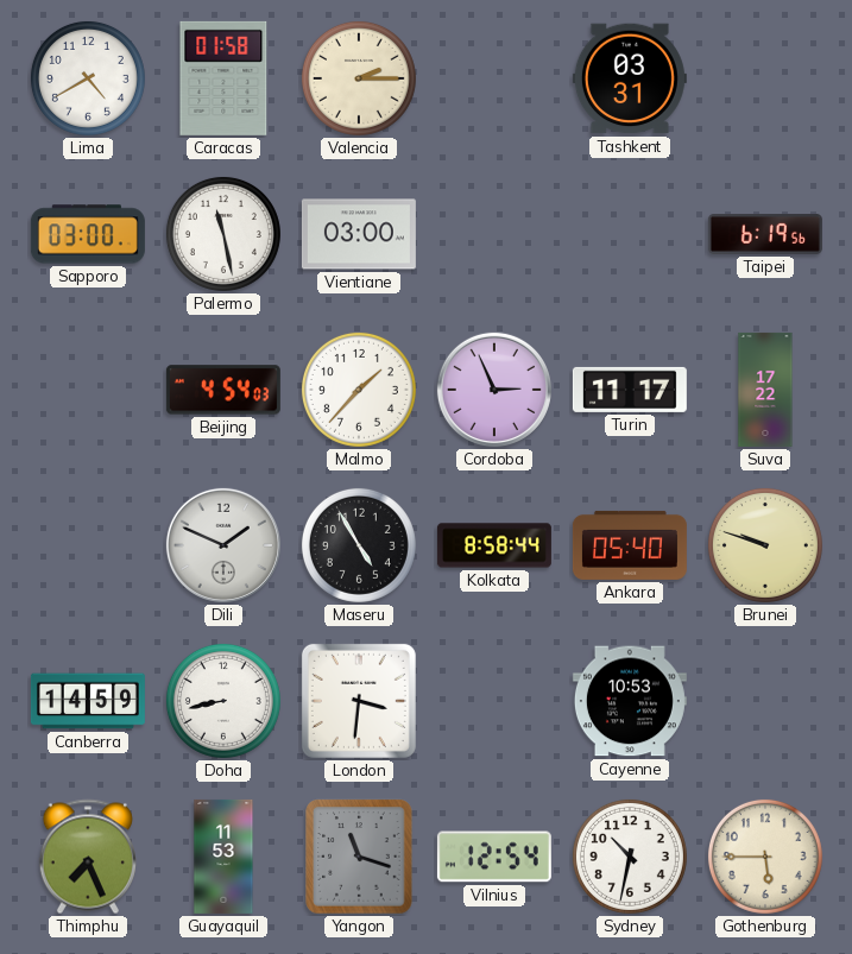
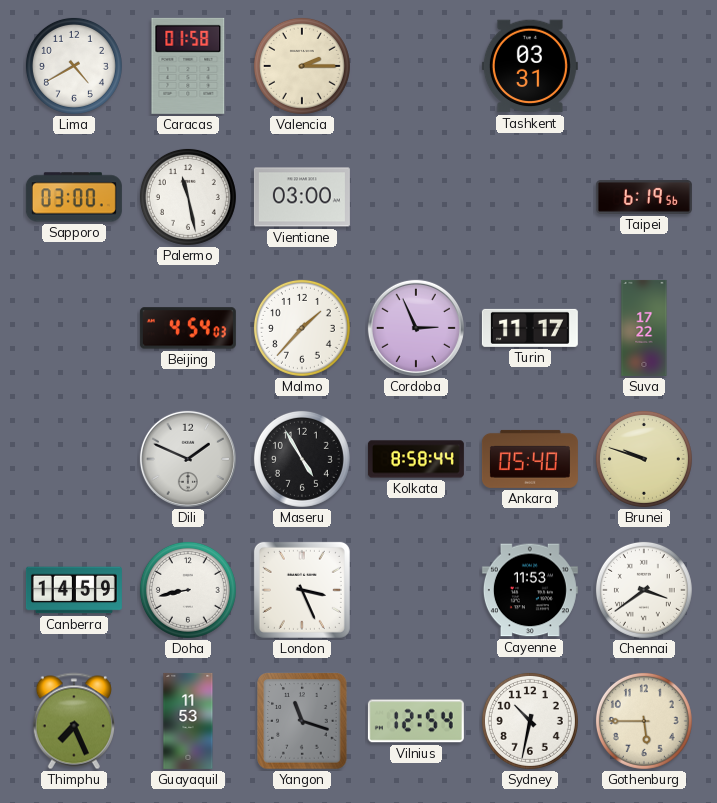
London: 3:31 -> 3:26 (302, 590)
Cayenne: 10:53 -> 11:53 (530, 590)
Chennai: none -> 3:39 (644, 590)
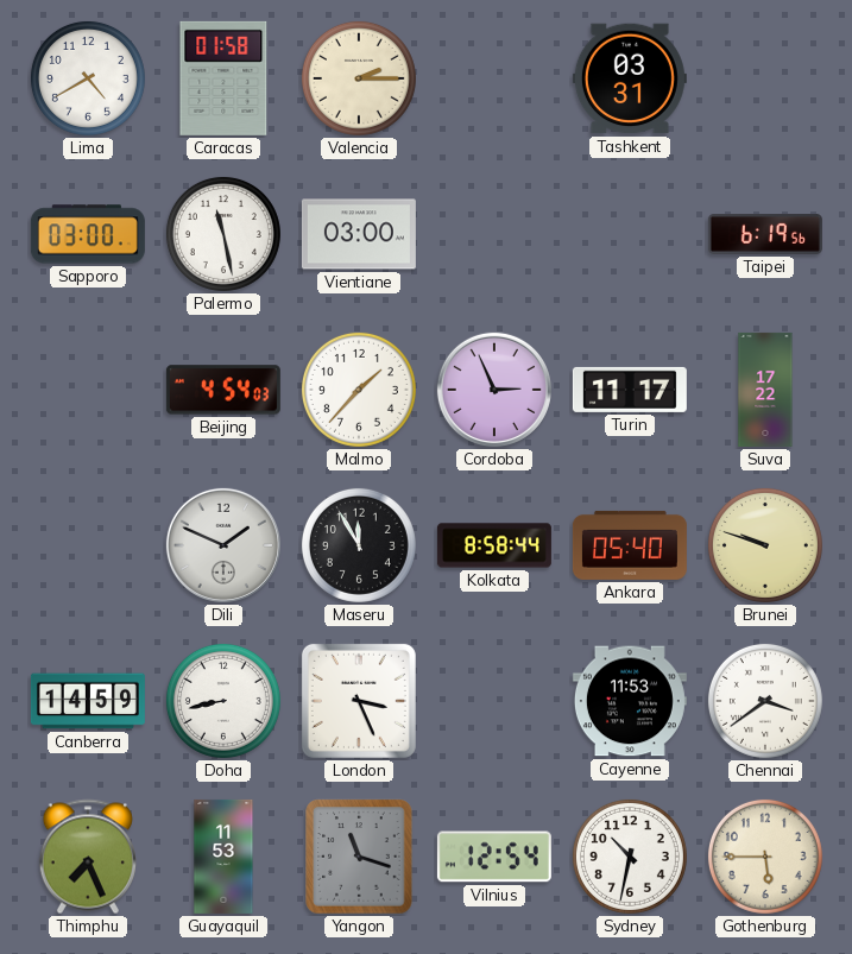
Maseru: 4:55 -> 11:55 (359, 545)
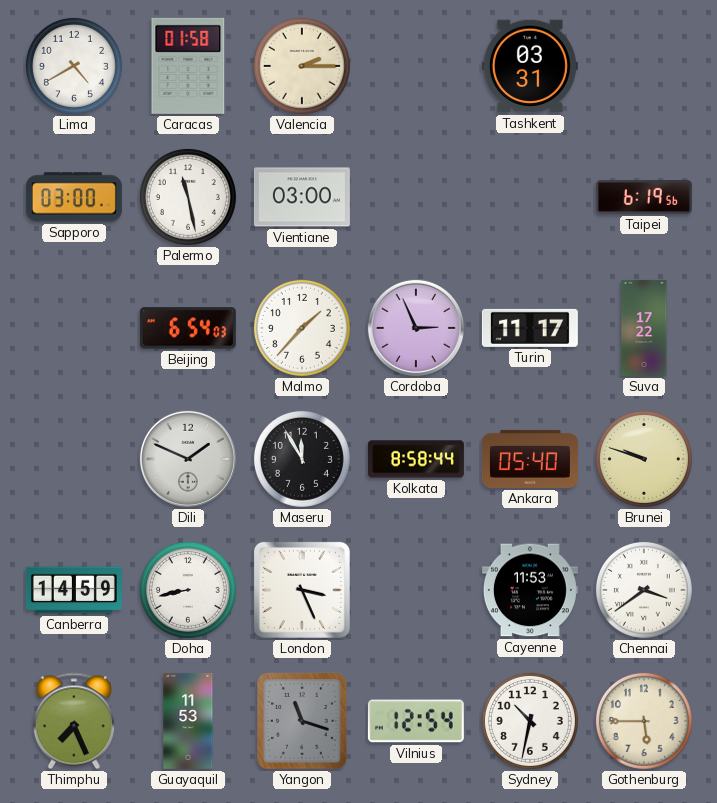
Beijing: 4:54 -> 6:54 (188, 328)
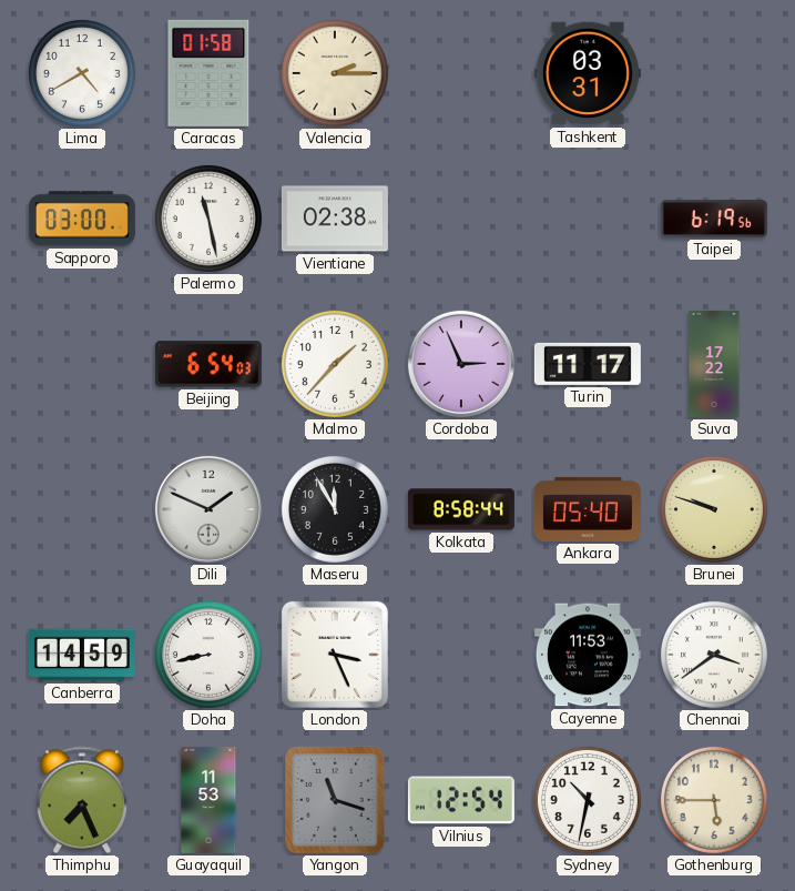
Vientiane: 03:00 -> 02:38 (335, 219)
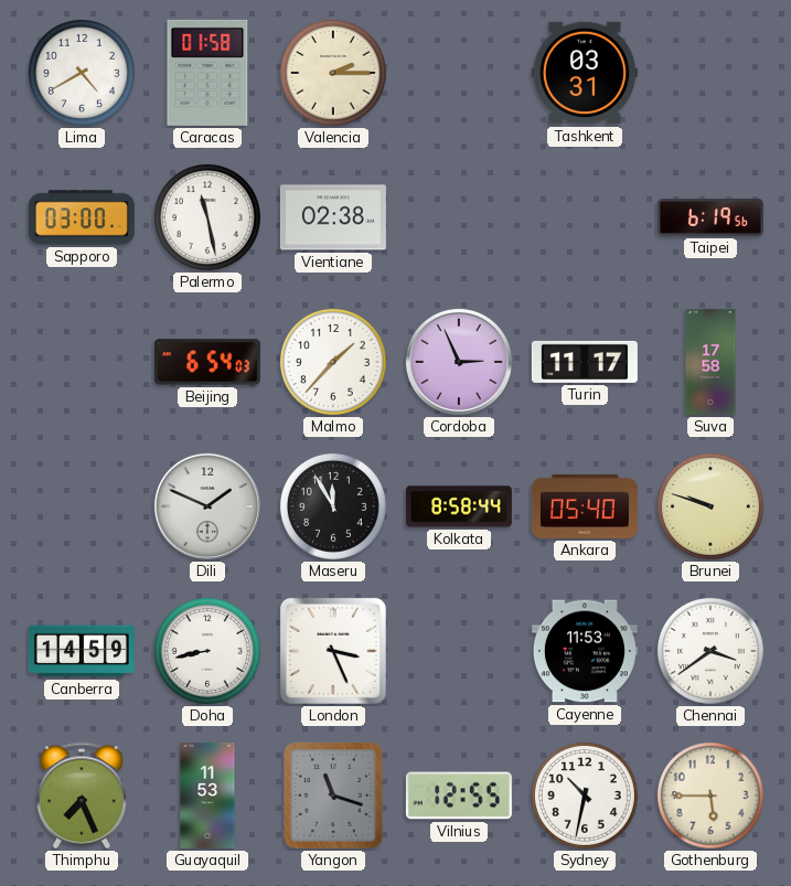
Suva: 17:22 -> 17:58 (710, 362)
Vilnius: 12:54 -> 12:55 (459, 796)
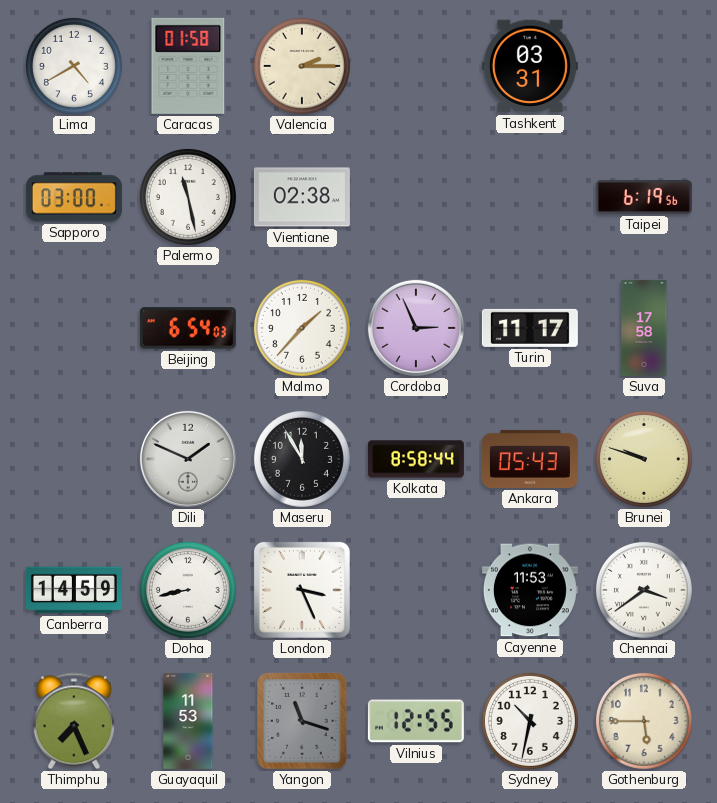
Ankara: 05:40 -> 05:43 (530, 459)
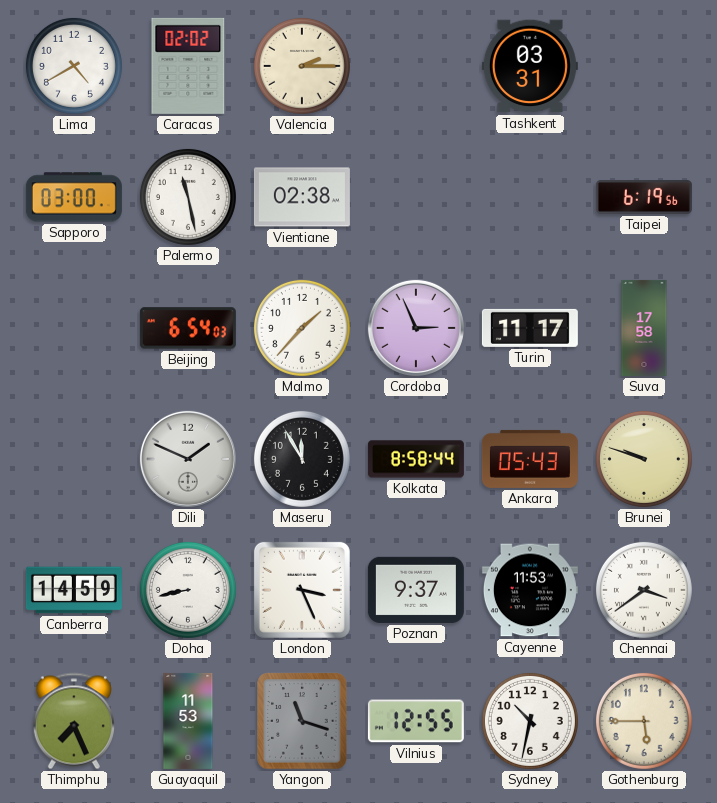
Caracas: 01:58 -> 02:02 (188, 66)
Poznan: none -> 9:37 (416, 590)
